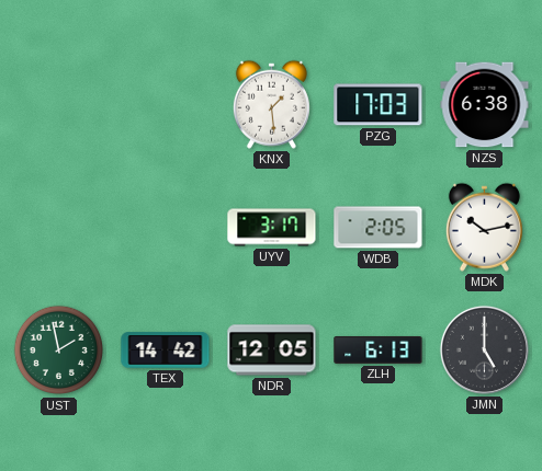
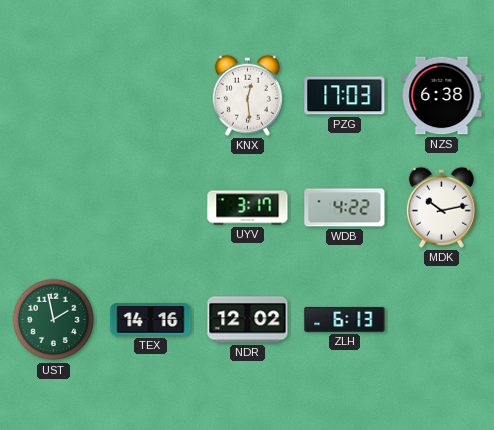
KNX: 1:29 -> 12:29 (247, 95)
WDB: 2:05 -> 4:22 (345, 208)
TEX: 14:42 -> 14:16 (151, 320)
NDR: 12:05 -> 12:02 (248, 320)
JMN: 5:00 -> none (484, 349)
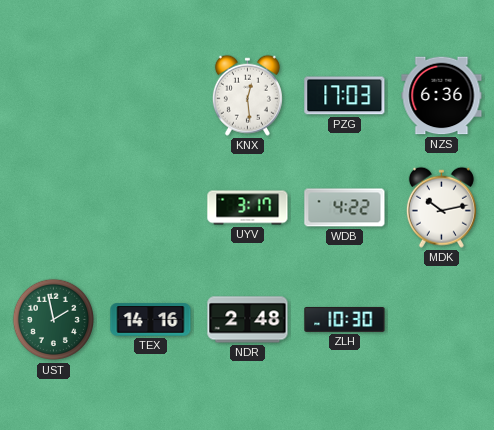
NZS: 6:38 -> 6:36 (442, 96)
NDR: 12:02 -> 2:48 (248, 320)
ZLH: 6:13 -> 10:30 (345, 319)
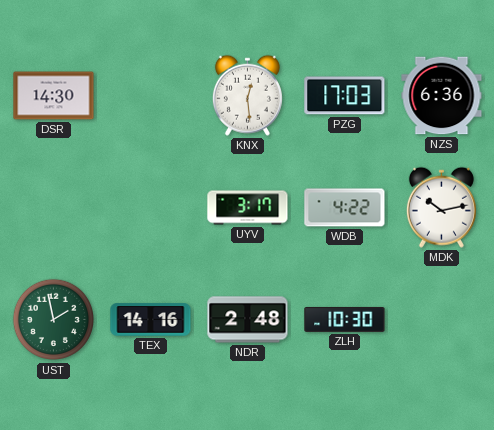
DSR: none -> 14:30 (54, 96)
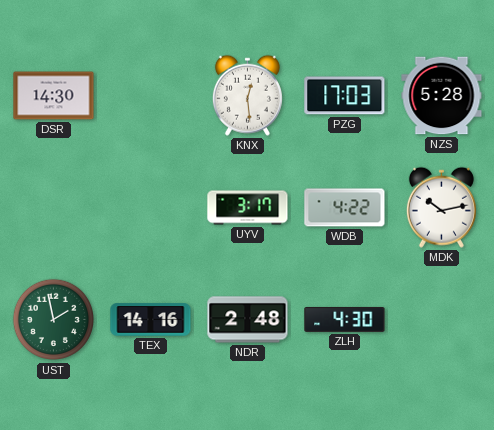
NZS: 6:36 -> 5:28 (442, 96)
ZLH: 10:30 -> 4:30 (345, 319)
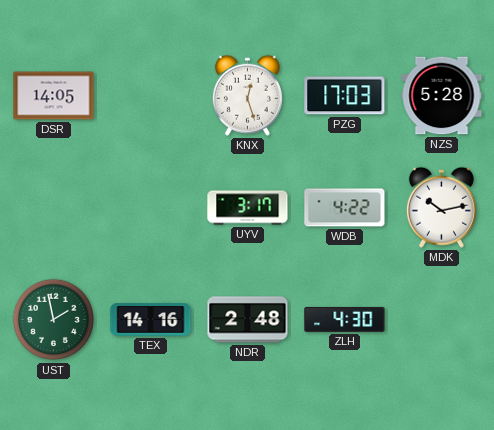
DSR: 14:30 -> 14:05 (54, 96)
KNX: 12:29 -> 12:27 (247, 95)
